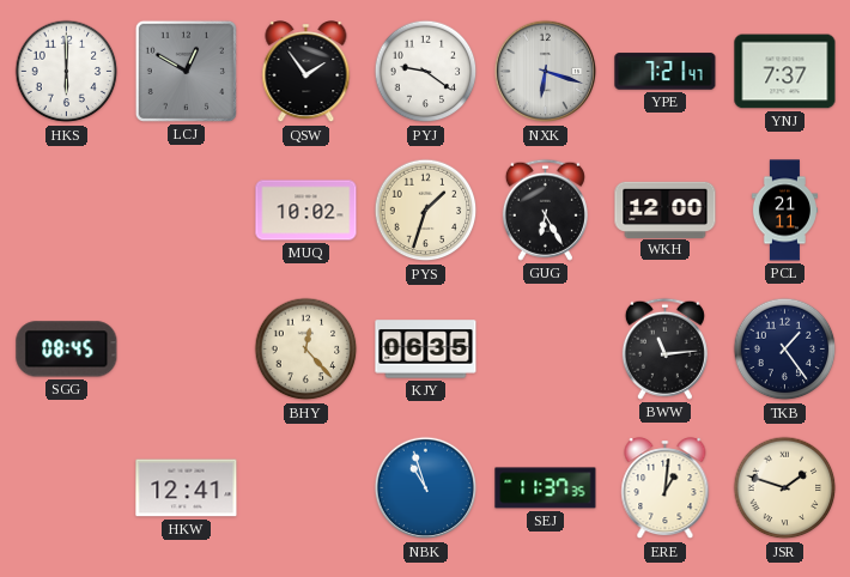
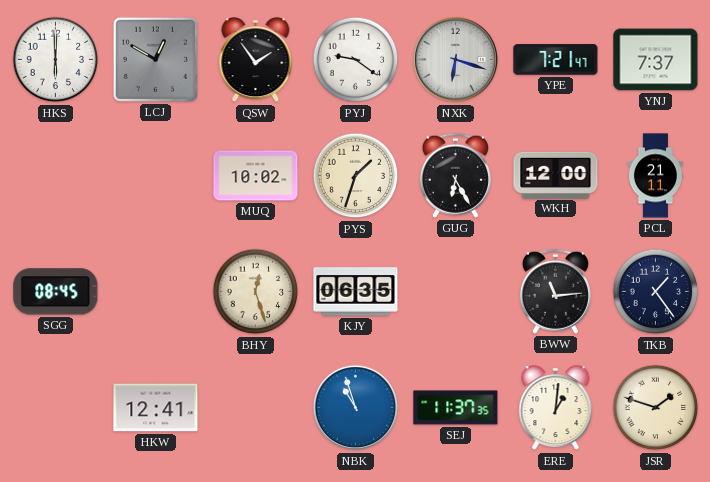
BHY: 12:23 -> 12:27 (256, 292)
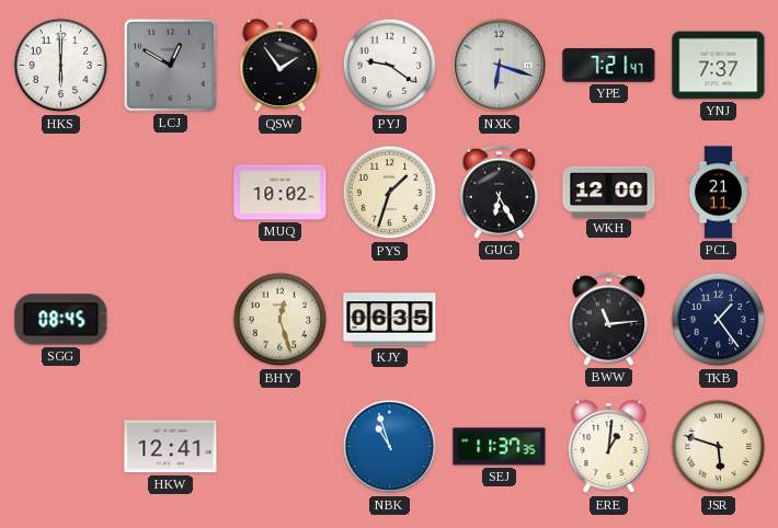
JSR: 1:48 -> 5:48 (719, 447)
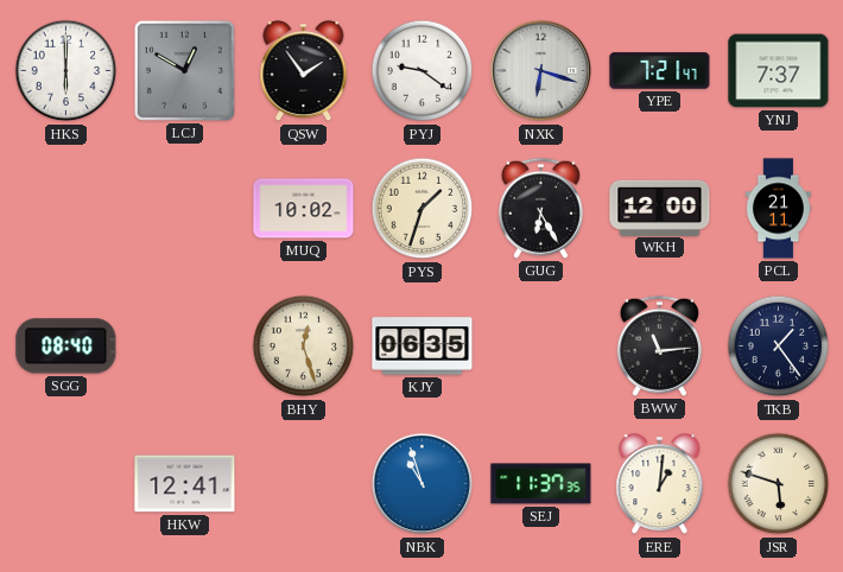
SGG: 08:45 -> 08:40 (66, 347)
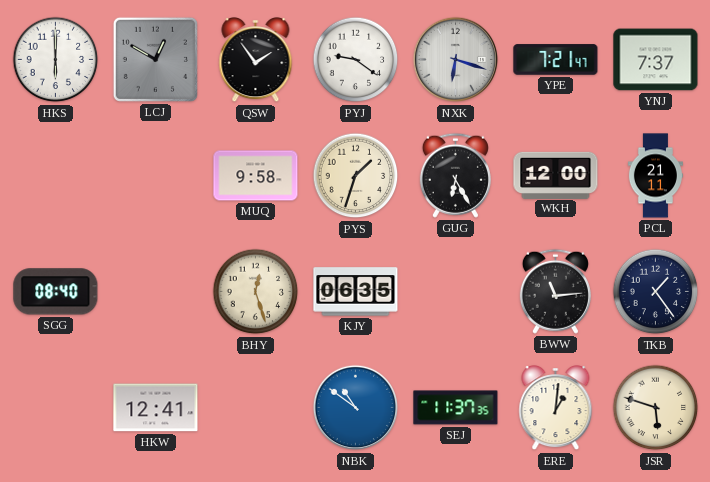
MUQ: 10:02 -> 9:58 (256, 176)
NBK: 10:57 -> 10:51 (356, 408)
